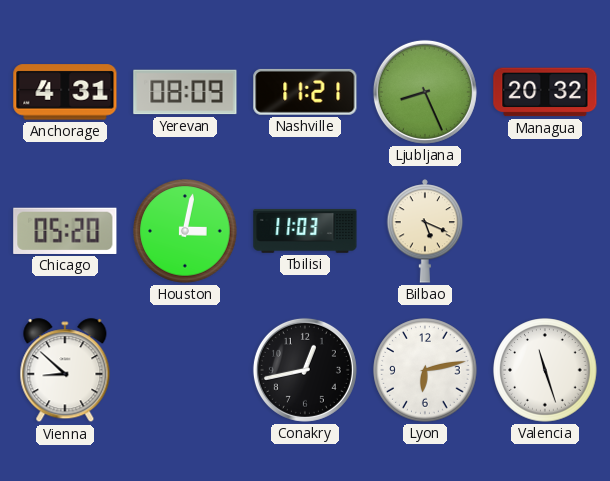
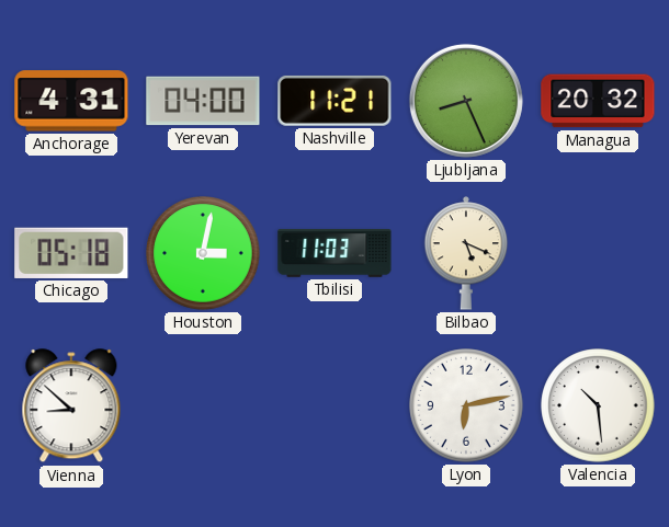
Yerevan: 08:09 -> 04:00 (203, 101)
Chicago: 05:20 -> 05:18 (71, 253)
Conakry: 12:43 -> none (305, 370)
Valencia: 11:27 -> 10:29 (598, 405)
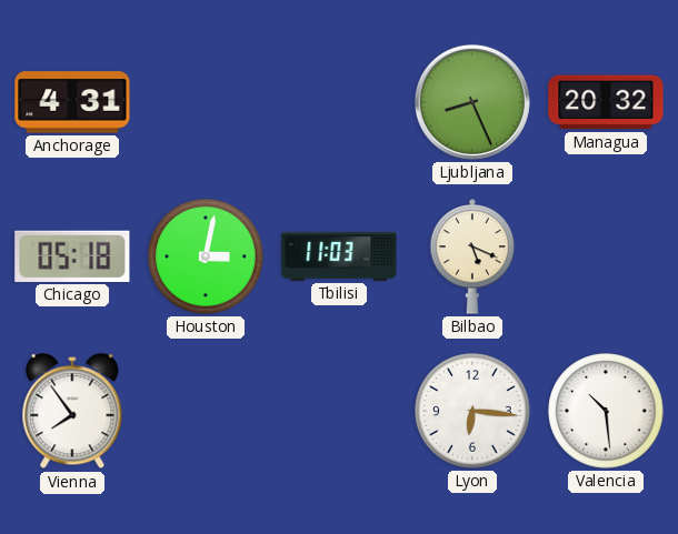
Yerevan: 04:00 -> none (203, 101)
Nashville: 11:21 -> none (334, 101)
Vienna: 8:52 -> 7:54 (72, 412)
Lyon: 6:13 -> 6:16 (472, 411)
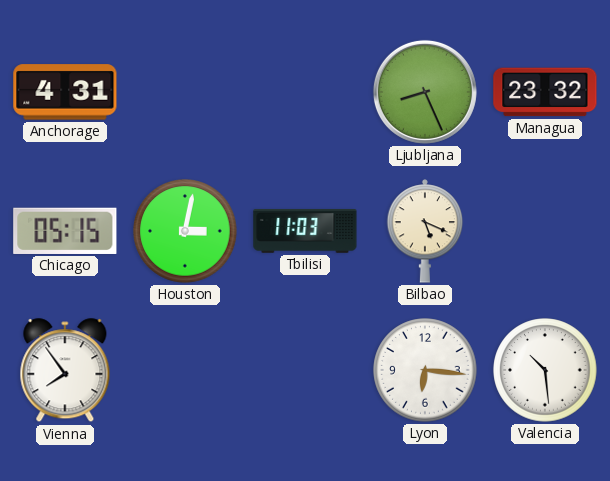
Managua: 20:32 -> 23:32 (545, 92)
Chicago: 05:18 -> 05:15 (65, 231)
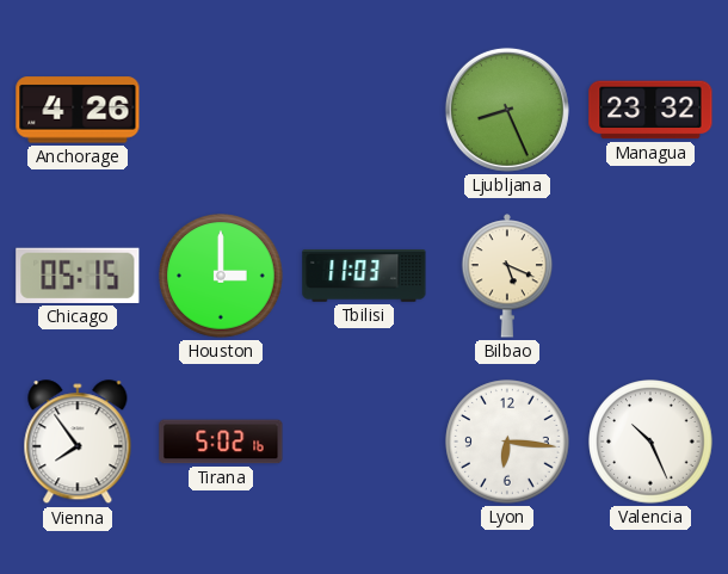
Anchorage: 4:31 -> 4:26 (78, 110)
Houston: 3:02 -> 3:00 (221, 276)
Tirana: none -> 5:02 (221, 442)
Valencia: 10:29 -> 10:26 (650, 442)
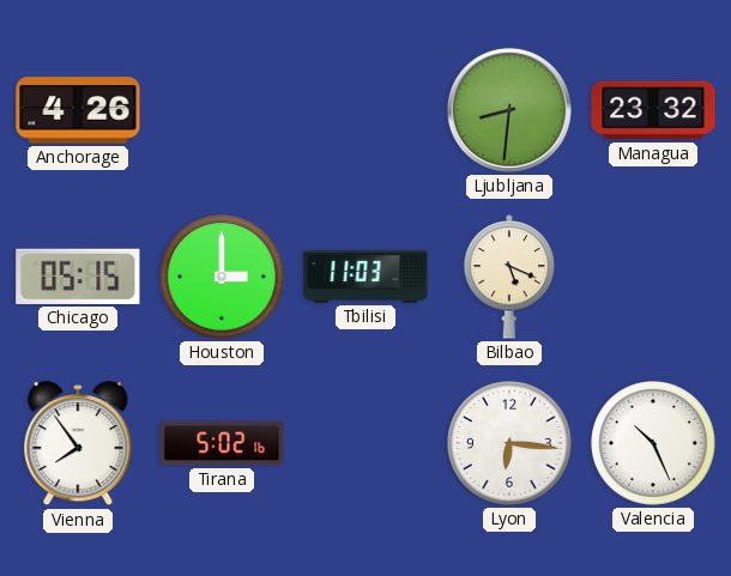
Ljubljana: 8:26 -> 8:31 (509, 110)
